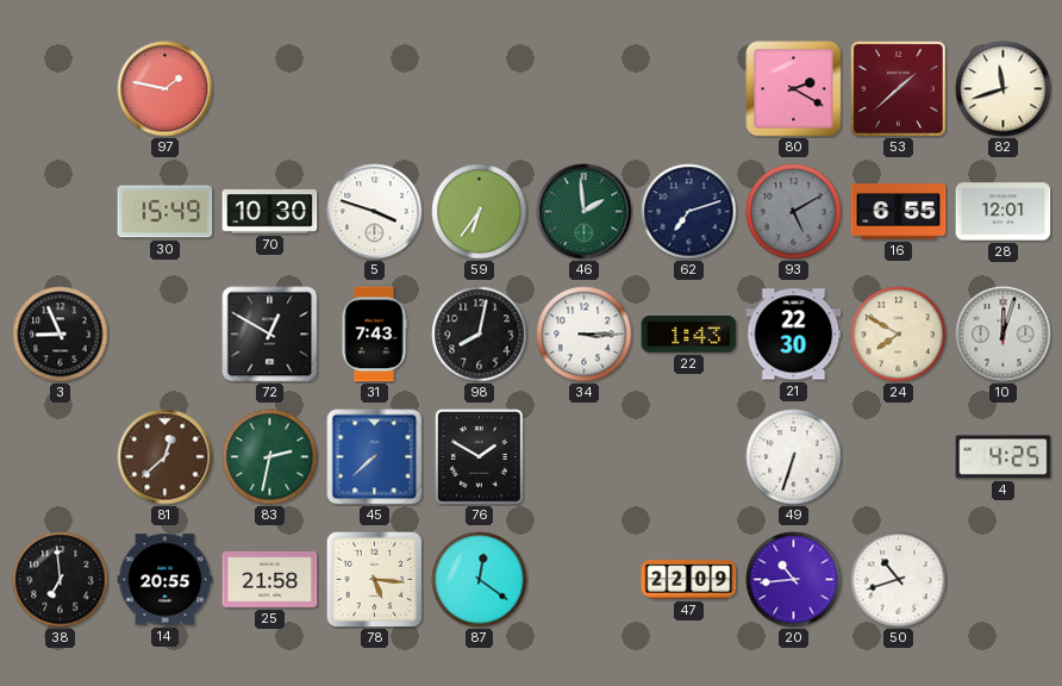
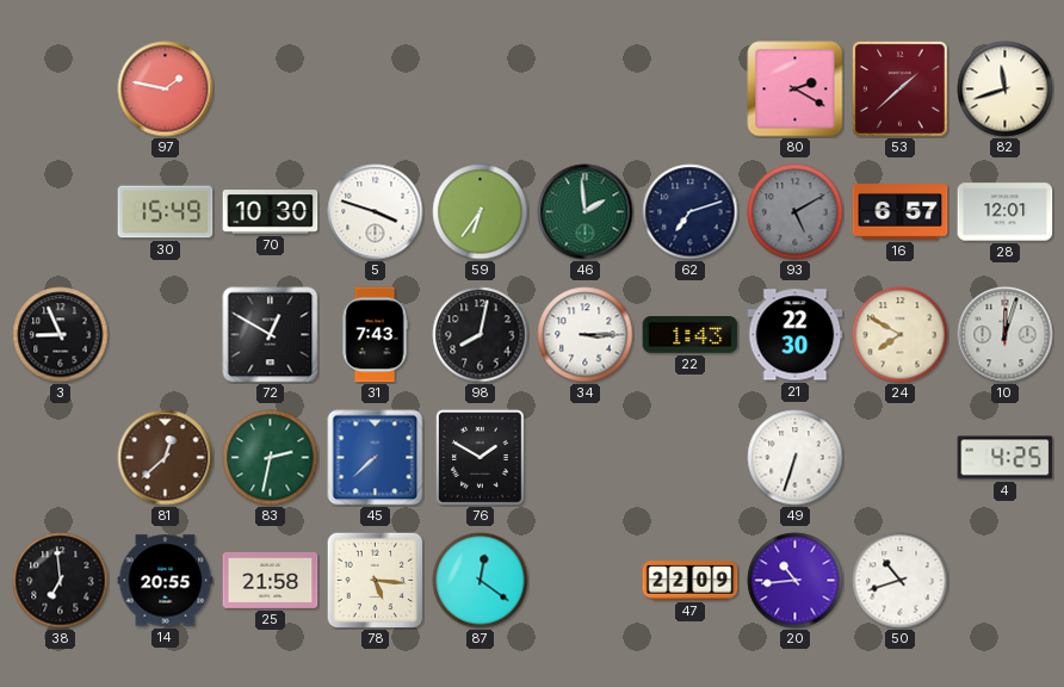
16: 6:55 -> 6:57 (901, 212)
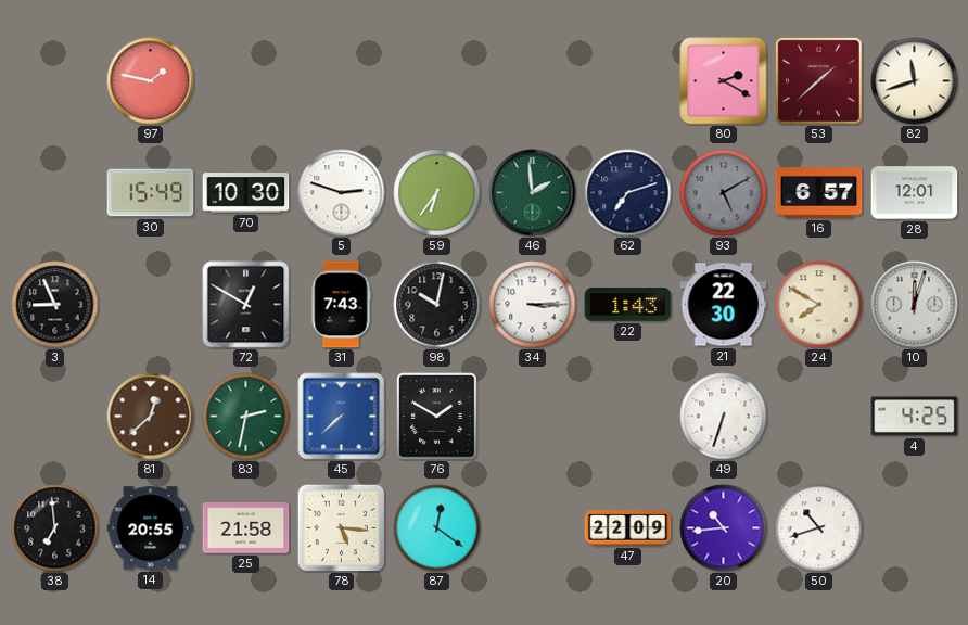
5: 3:48 -> 2:48 (342, 193)
98: 8:02 -> 10:02 (437, 305)
